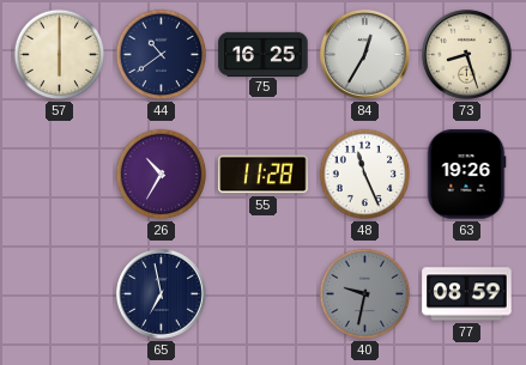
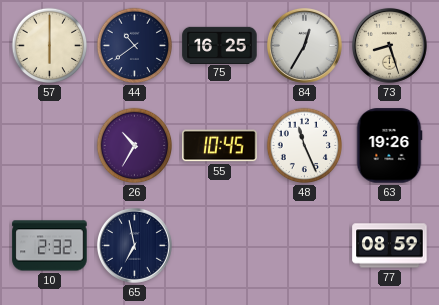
55: 11:28 -> 10:45 (220, 146)
10: none -> 2:32 (50, 246)
40: 9:32 -> none (365, 294)
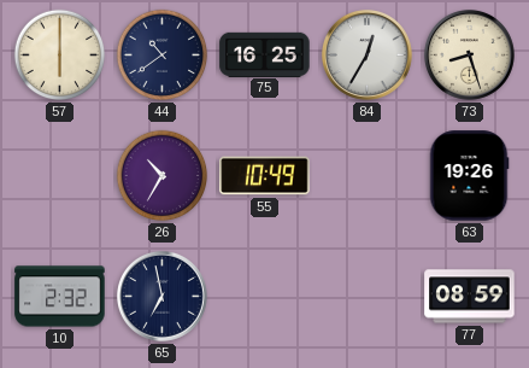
55: 10:45 -> 10:49 (265, 176)
48: 11:26 -> none (305, 146)
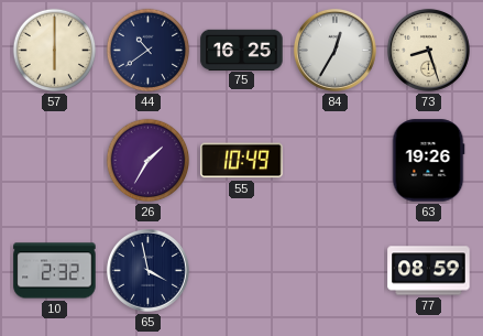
26: 10:35 -> 1:35 (149, 161)
65: 6:58 -> 3:58 (147, 270)
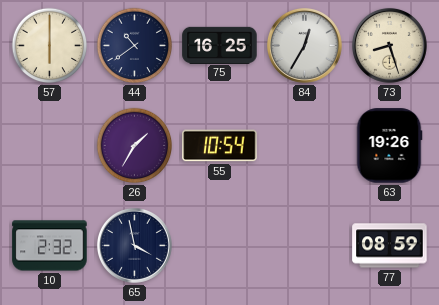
55: 10:49 -> 10:54 (220, 146)
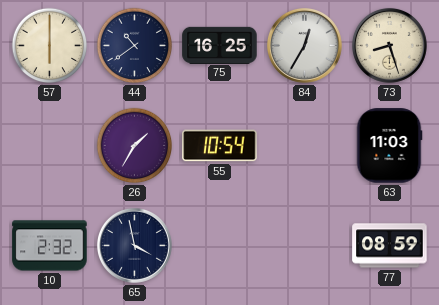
63: 19:26 -> 11:03 (389, 146)
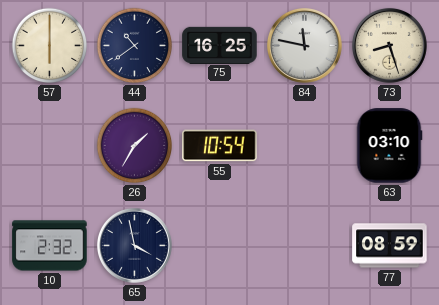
84: 12:35 -> 11:47 (304, 45)
63: 11:03 -> 03:10 (389, 146)
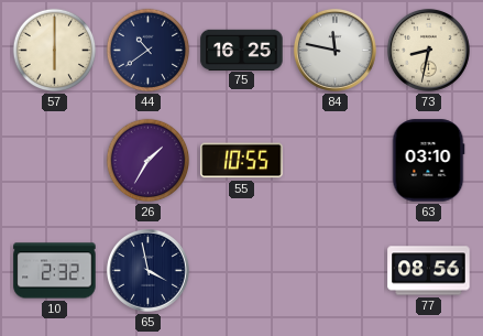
73: 8:27 -> 8:32 (428, 50)
55: 10:54 -> 10:55 (242, 161)
77: 08:59 -> 08:56 (429, 271)
